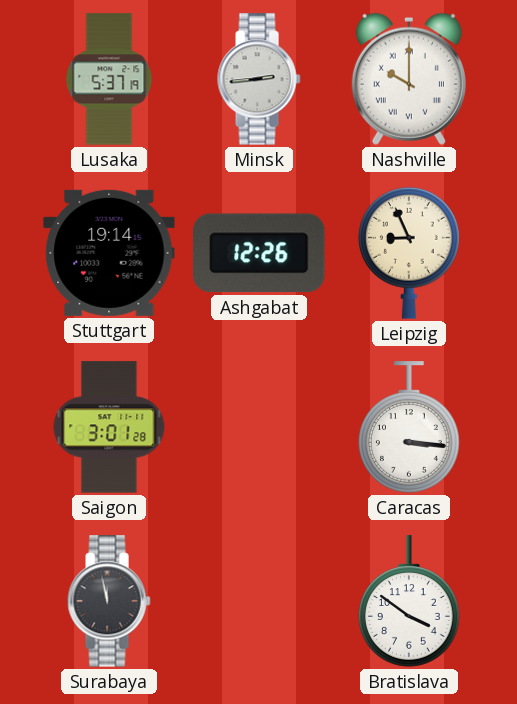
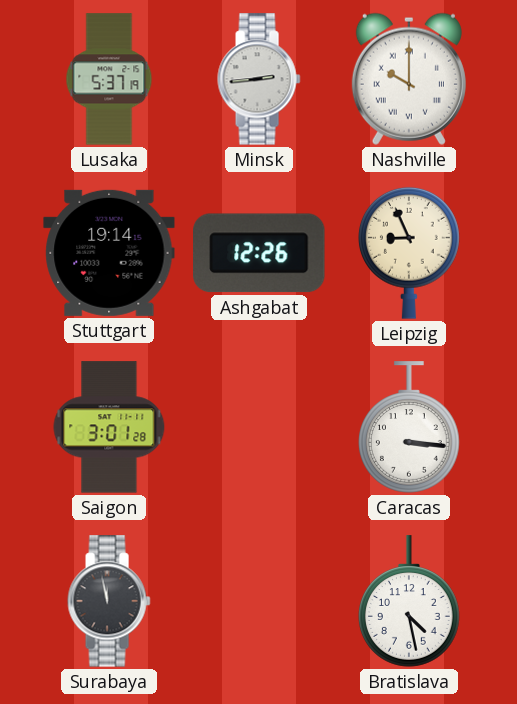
Bratislava: 3:51 -> 4:28 (410, 601)
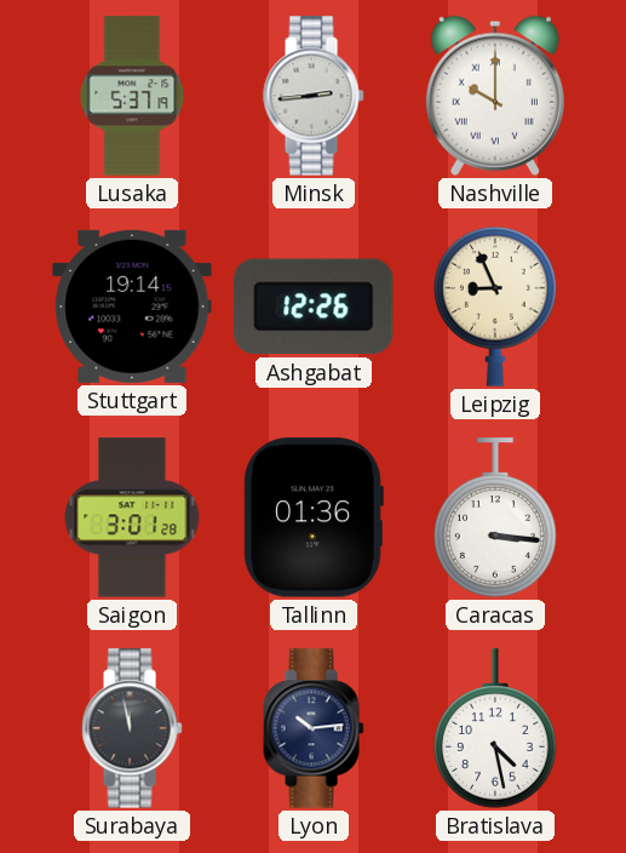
Tallinn: none -> 01:36 (314, 517)
Lyon: none -> 10:14 (314, 728)
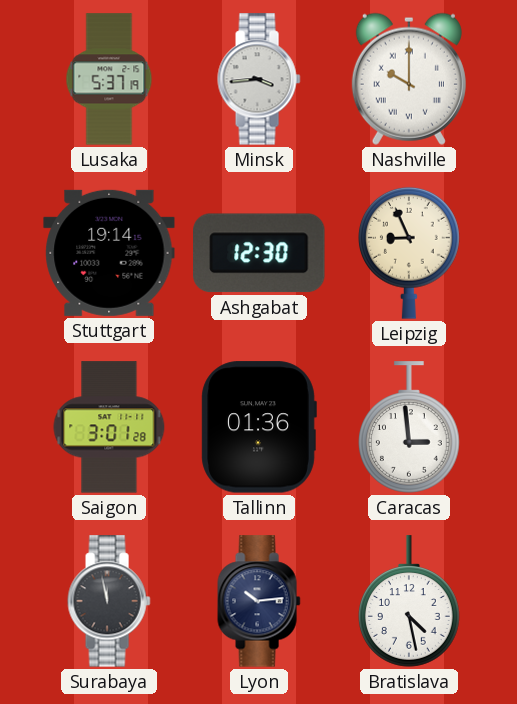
Minsk: 2:44 -> 3:44 (259, 79)
Ashgabat: 12:26 -> 12:30 (259, 253)
Caracas: 3:16 -> 2:59 (410, 427)
